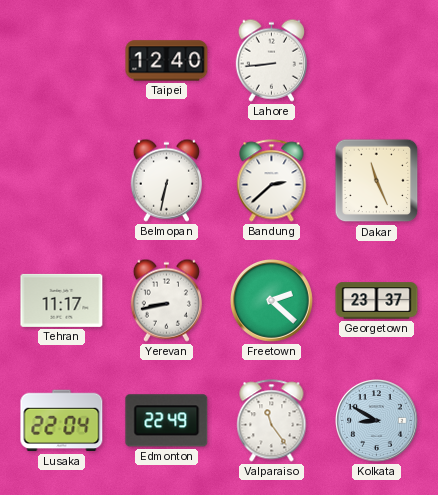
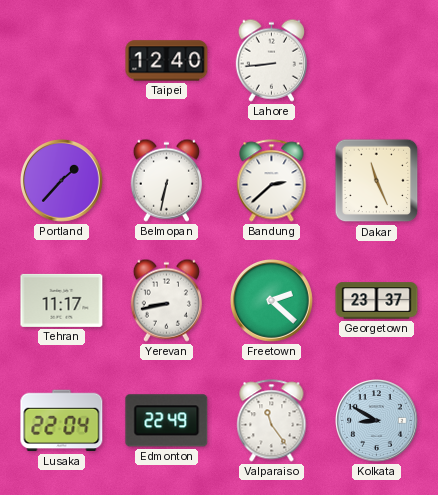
Portland: none -> 1:37 (62, 181)
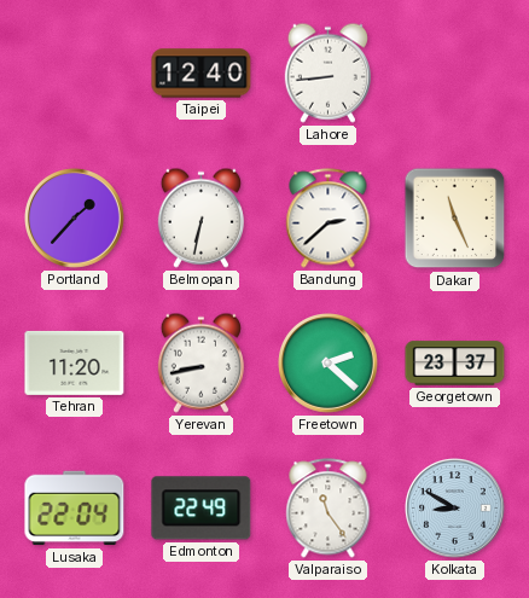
Tehran: 11:17 -> 11:20 (75, 362)
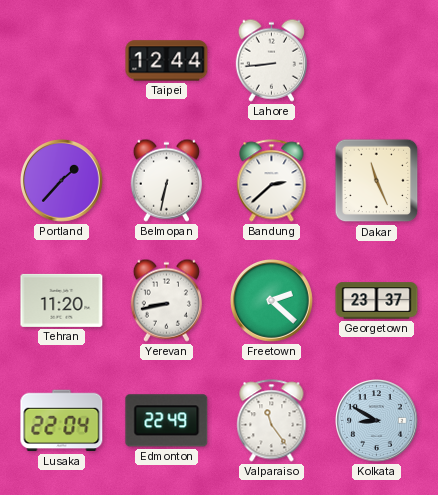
Taipei: 12:40 -> 12:44 (167, 61)
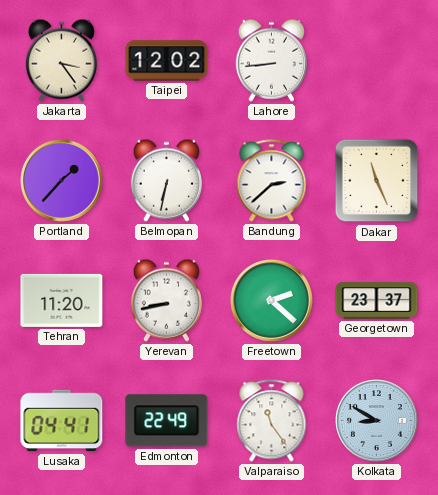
Jakarta: none -> 3:24 (61, 60)
Taipei: 12:44 -> 12:02 (167, 61)
Lusaka: 22:04 -> 04:41 (62, 421)
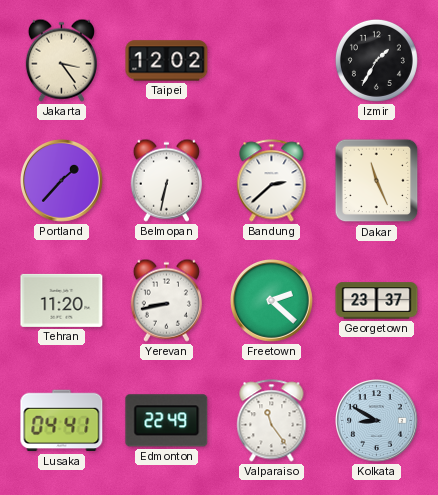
Lahore: 8:44 -> none (271, 60)
Izmir: none -> 1:35 (376, 60)
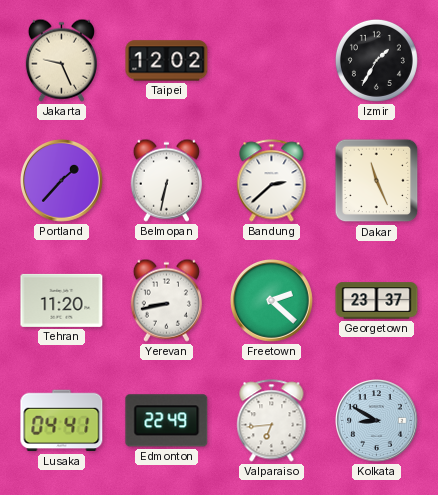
Jakarta: 3:24 -> 9:26 (61, 60)
Valparaiso: 11:24 -> 6:44 (272, 421)
